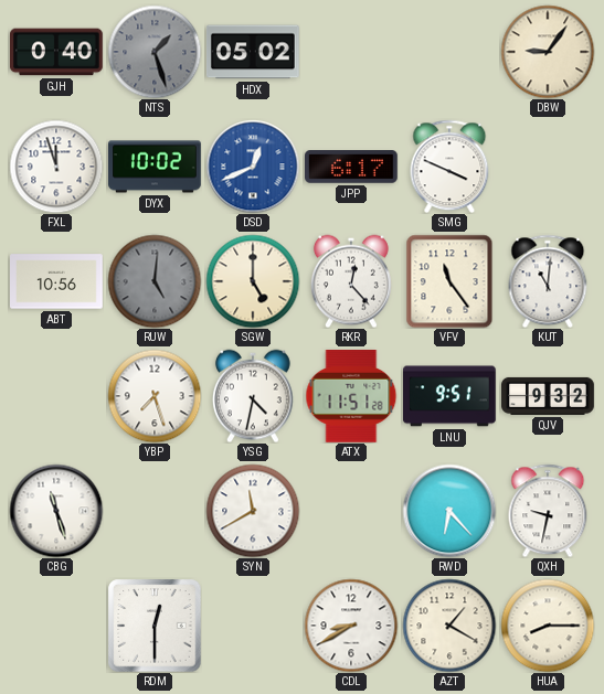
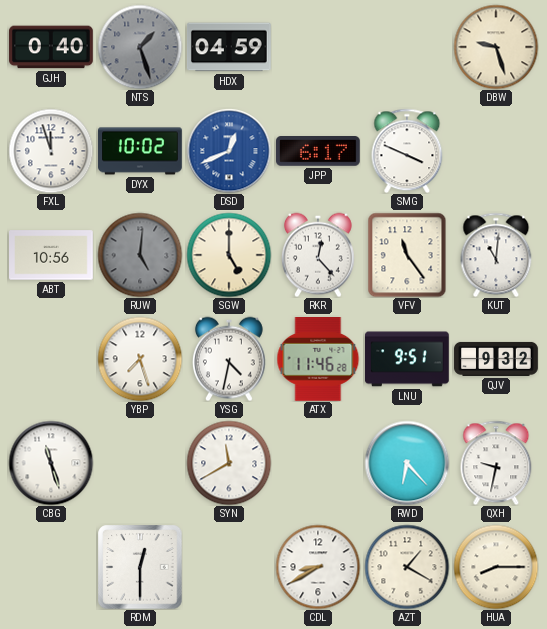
HDX: 05:02 -> 04:59 (229, 47)
DBW: 9:06 -> 9:27 (496, 47)
ATX: 11:51 -> 11:46 (318, 360)
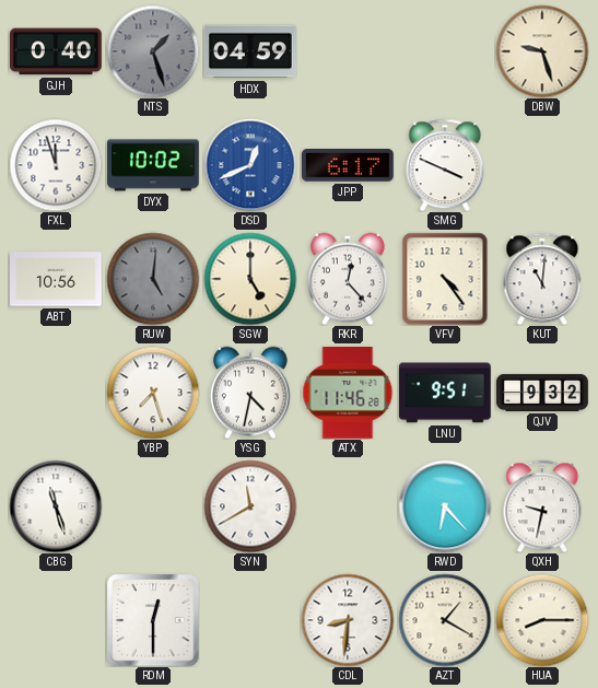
VFV: 11:24 -> 4:24 (445, 279)
CDL: 8:40 -> 8:31 (348, 620)
